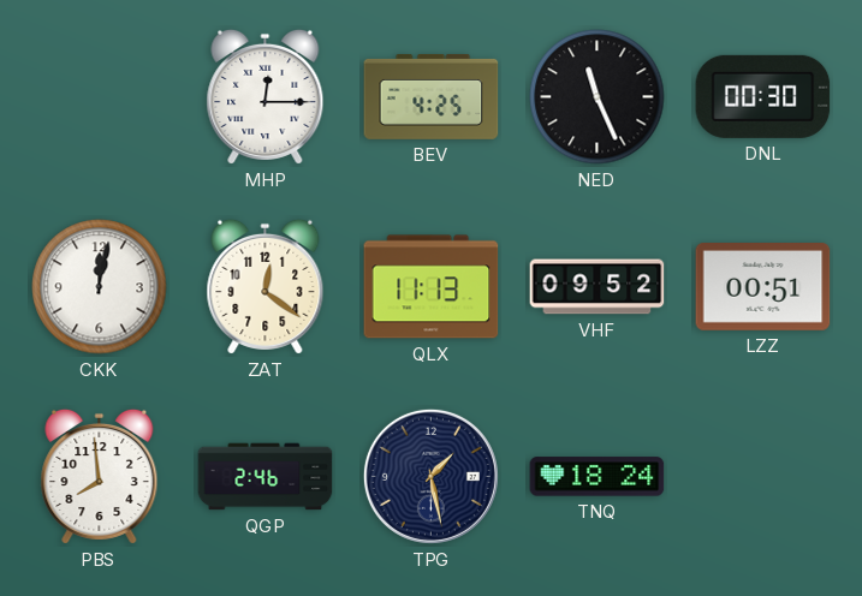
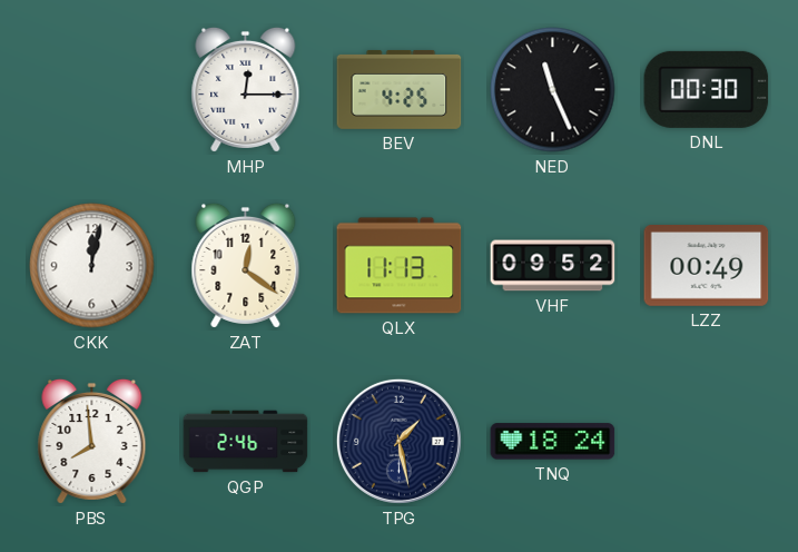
LZZ: 00:51 -> 00:49 (707, 266)
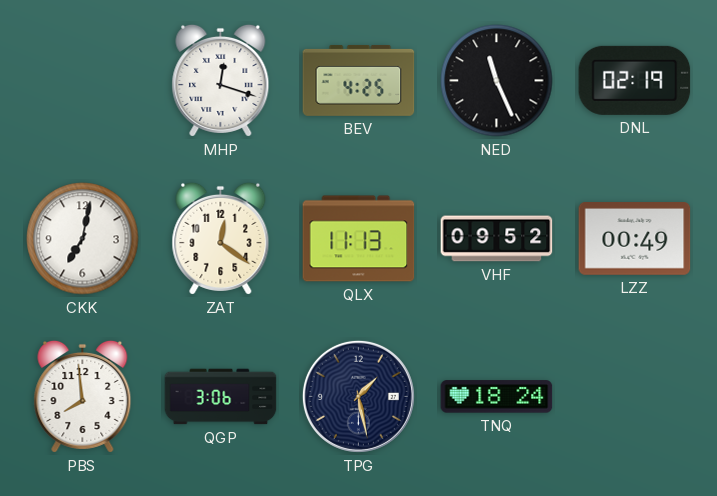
MHP: 12:15 -> 12:18 (221, 80)
DNL: 00:30 -> 02:19 (635, 80)
CKK: 12:02 -> 7:02 (83, 239)
QGP: 2:46 -> 3:06 (221, 397)
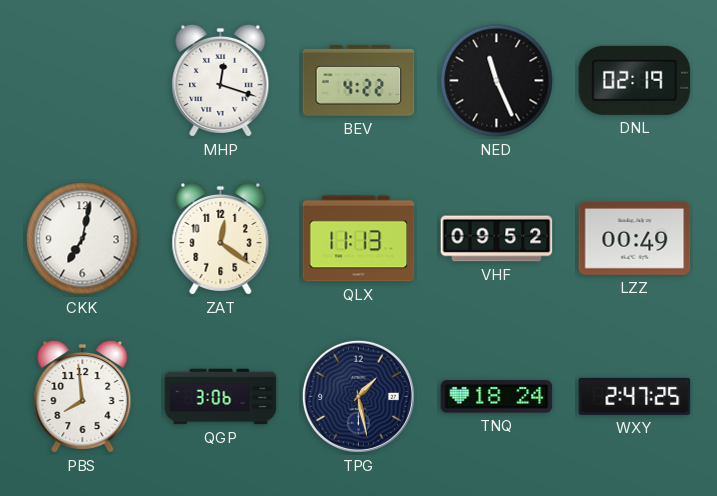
BEV: 4:25 -> 4:22 (359, 80)
WXY: none -> 2:47 (635, 396)
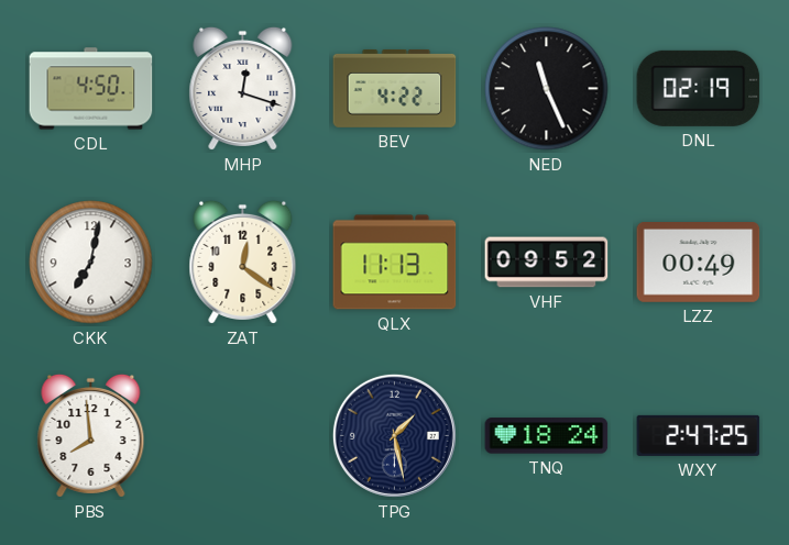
CDL: none -> 4:50 (91, 89)
QGP: 3:06 -> none (221, 397)
